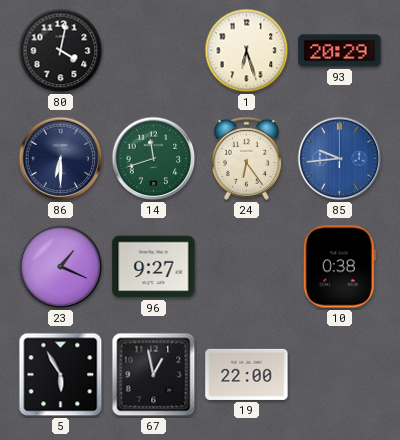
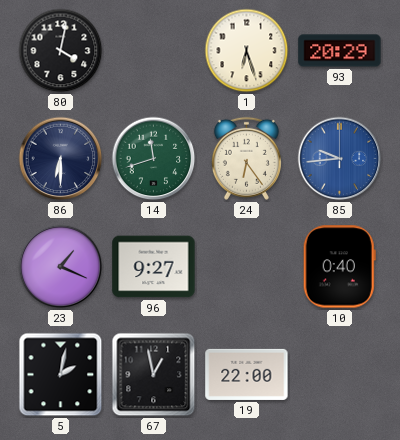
10: 0:38 -> 0:40 (339, 267)
5: 5:55 -> 2:02 (61, 375)
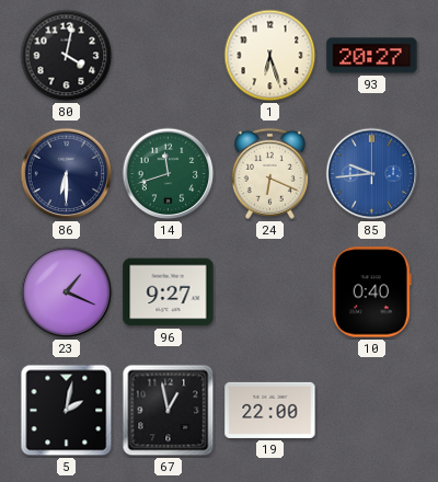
93: 20:29 -> 20:27 (372, 56)
24: 6:24 -> 6:19 (269, 173)
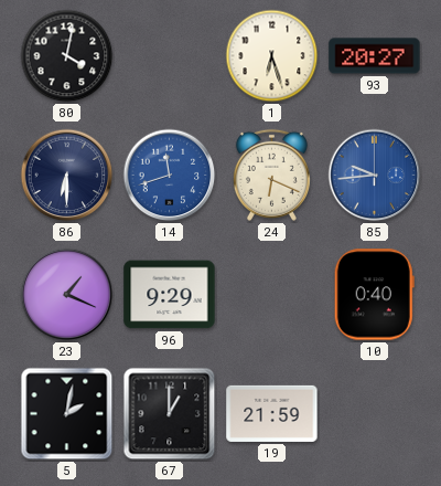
14 dial: green -> blue (170, 176)
96: 9:27 -> 9:29 (170, 295)
67: 12:58 -> 1:00 (170, 414)
19: 22:00 -> 21:59 (272, 413)
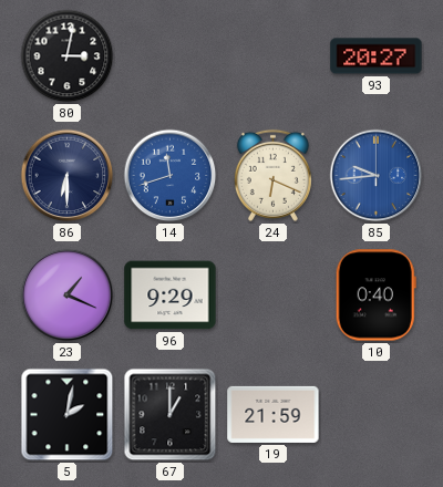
80: 4:02 -> 3:02 (68, 56)
1: 6:27 -> none (272, 56)
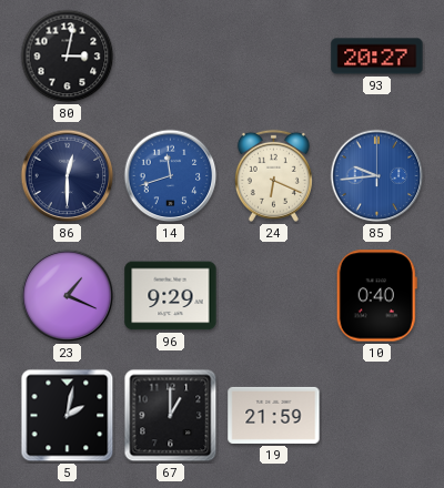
86: 6:30 -> 12:30 (68, 176)
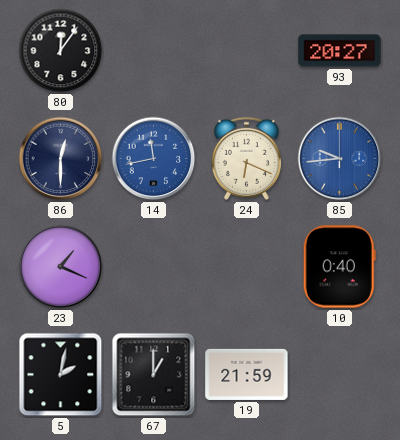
80: 3:02 -> 12:06 (61, 51)
14: 11:42 -> 11:43 (154, 159)
96: 9:29 -> none (171, 296)
